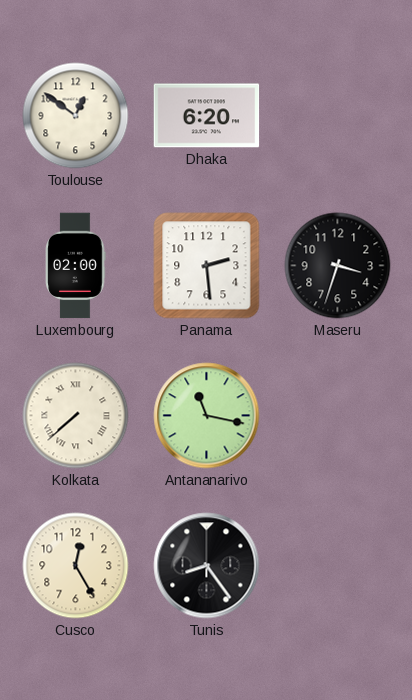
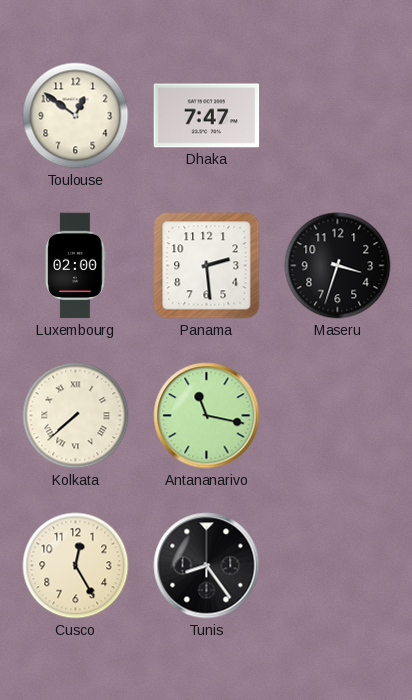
Dhaka: 6:20 -> 7:47 (207, 116)
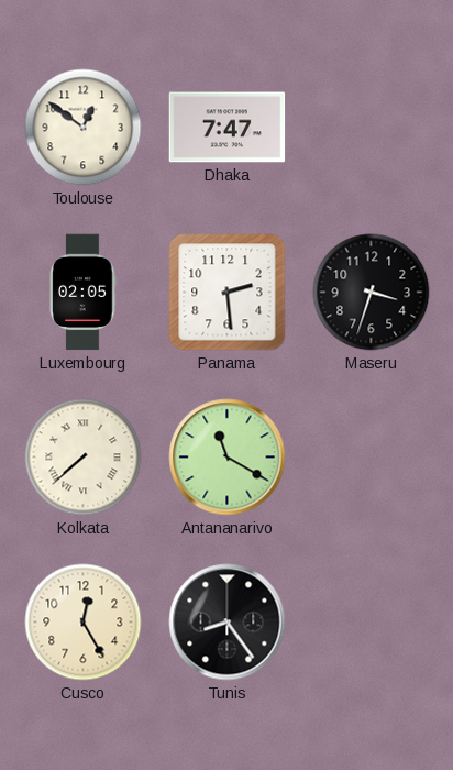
Luxembourg: 02:00 -> 02:05 (84, 293)
Antananarivo: 11:17 -> 11:20 (228, 458)
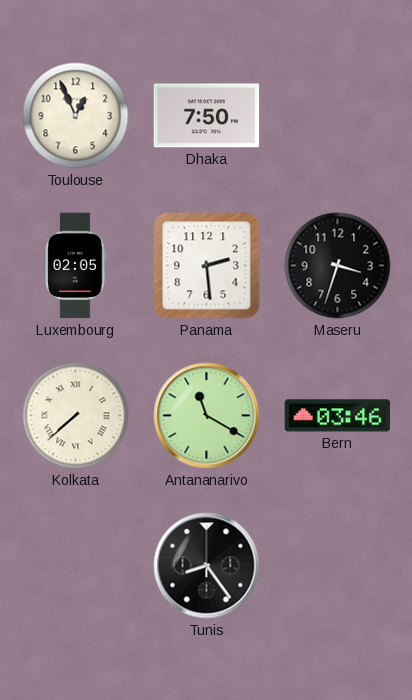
Toulouse: 12:51 -> 12:56 (76, 116)
Dhaka: 7:47 -> 7:50 (207, 116)
Bern: none -> 03:46 (338, 416)
Cusco: 12:25 -> none (84, 623)
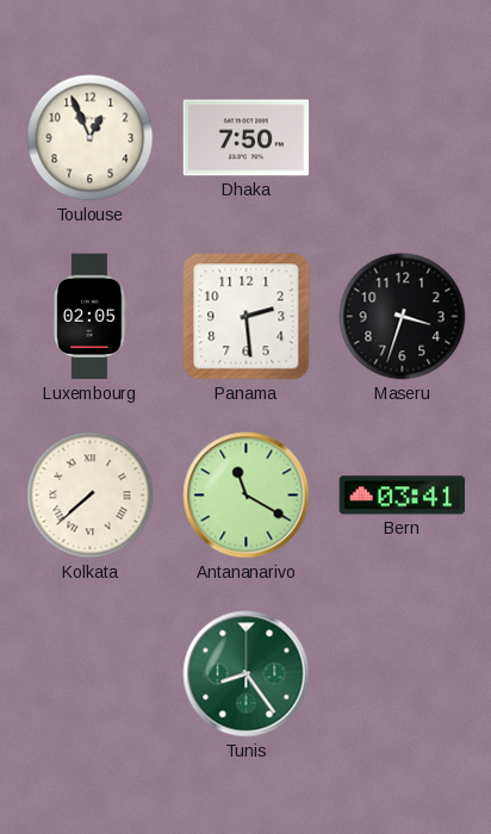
Bern: 03:46 -> 03:41 (403, 496)
Tunis dial: black -> green (247, 674)
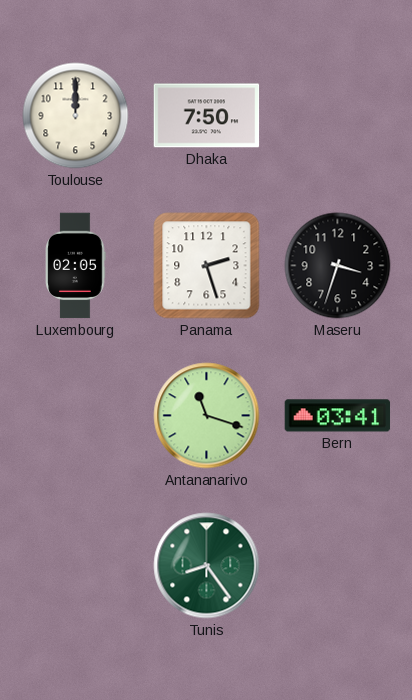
Toulouse: 12:56 -> 12:00 (76, 116)
Panama: 2:29 -> 2:27 (207, 266)
Kolkata: 7:38 -> none (91, 496)
Antananarivo: 11:20 -> 11:18 (207, 416)
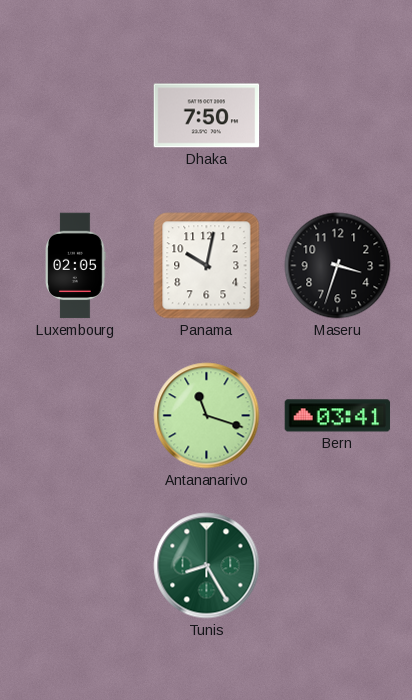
Toulouse: 12:00 -> none (76, 116)
Panama: 2:27 -> 10:02 (207, 266)
Tunis: 8:24 -> 8:25 (207, 566)
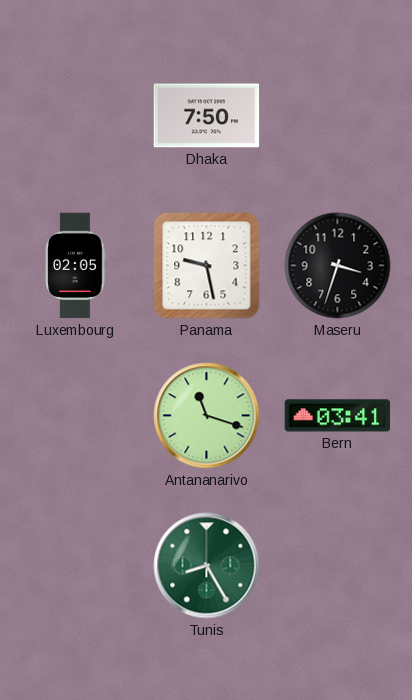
Panama: 10:02 -> 9:28 (207, 266)
